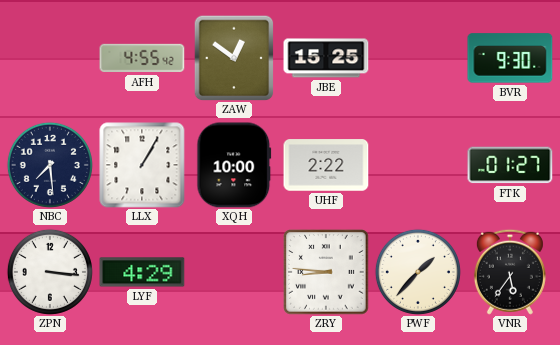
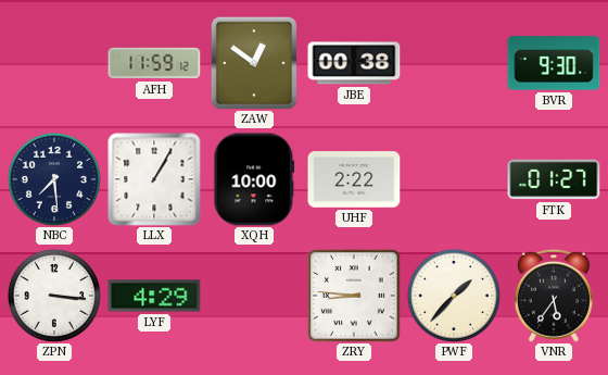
AFH: 4:55 -> 11:59 (154, 63)
JBE: 15:25 -> 00:38 (354, 63)
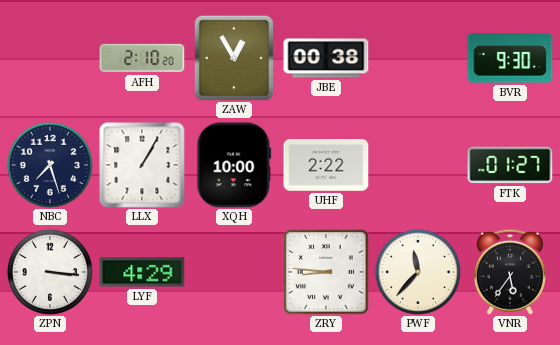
AFH: 11:59 -> 2:10 (142, 58)
ZAW: 12:51 -> 12:55 (234, 58)
NBC: 7:29 -> 7:27 (50, 165)
PWF: 1:37 -> 11:37 (418, 272)
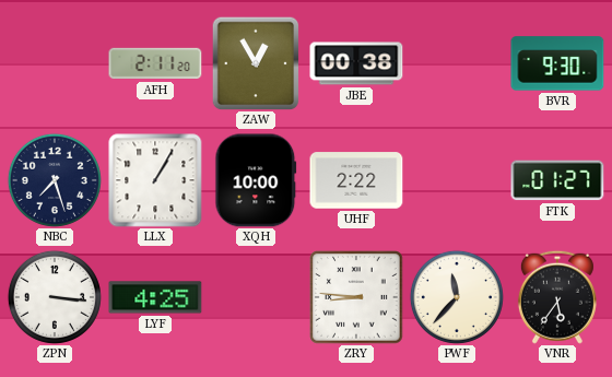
AFH: 2:10 -> 2:11 (155, 63)
LYF: 4:29 -> 4:25 (155, 297)
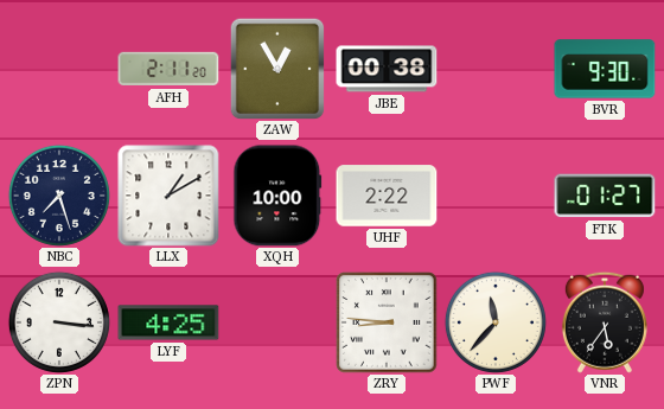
LLX: 1:05 -> 1:10 (168, 196)
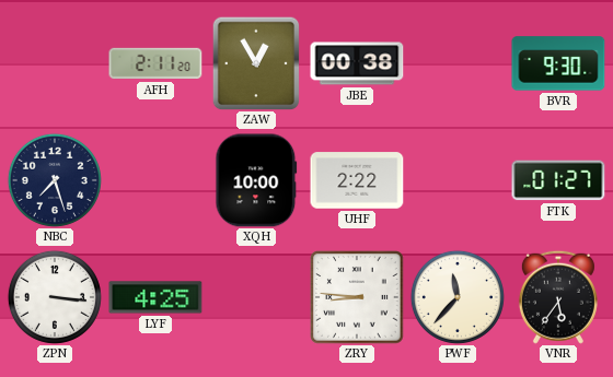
LLX: 1:10 -> none (168, 196)
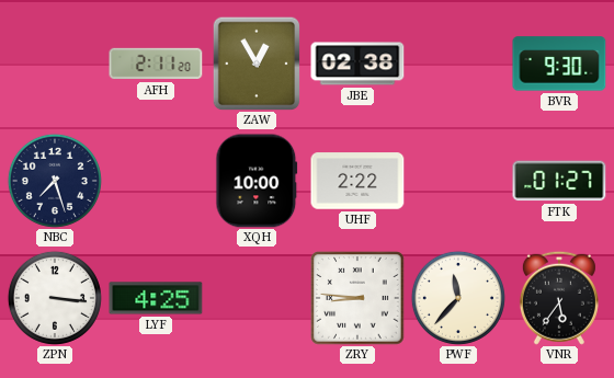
JBE: 00:38 -> 02:38 (357, 64)
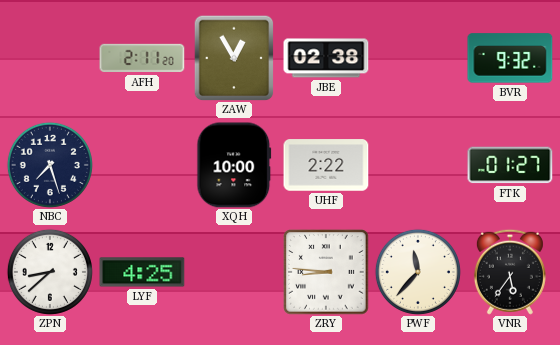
BVR: 9:30 -> 9:32 (510, 58)
ZPN: 3:16 -> 8:38 (50, 272)
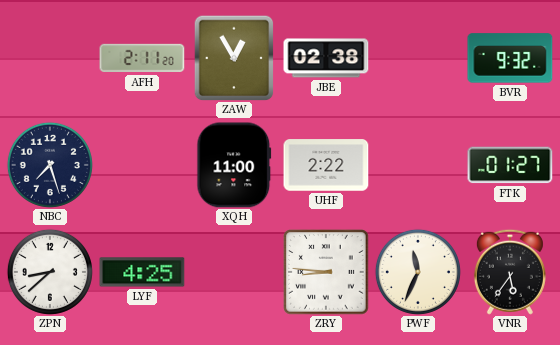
XQH: 10:00 -> 11:00 (234, 165)
PWF: 11:37 -> 11:34 (418, 272)
